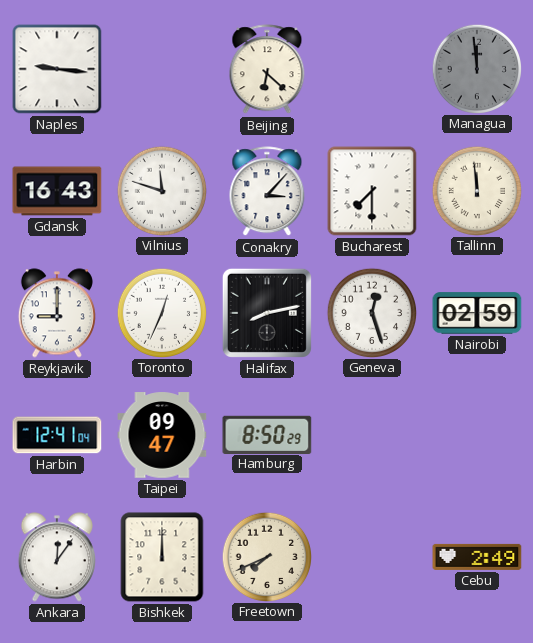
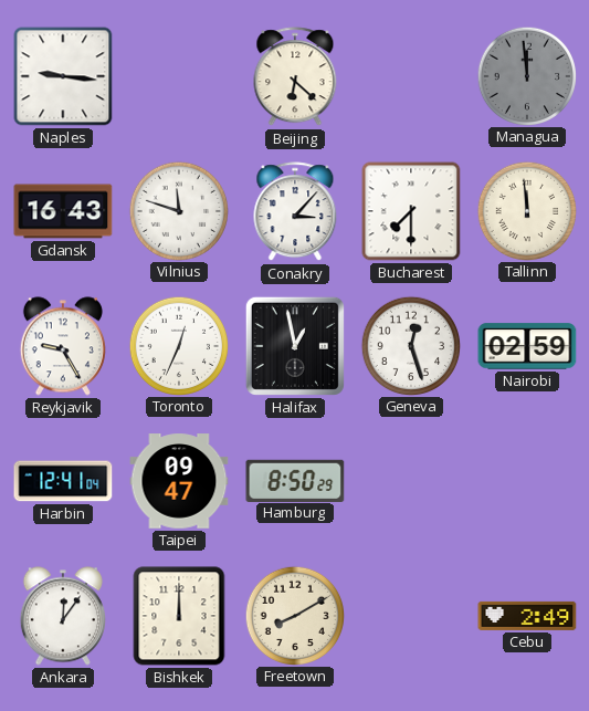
Reykjavik: 9:00 -> 9:25 (63, 346)
Halifax: 8:13 -> 12:58 (295, 346)
Freetown: 7:41 -> 8:10 (294, 615)
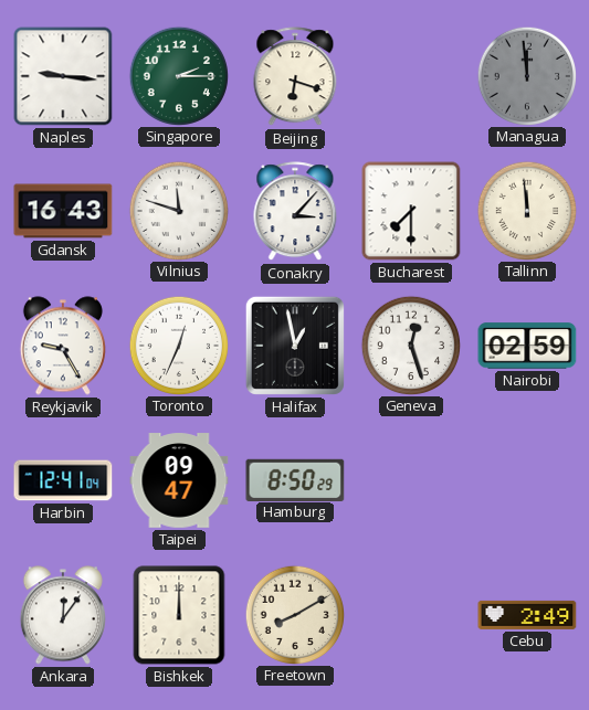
Singapore: none -> 2:15 (178, 75)
Beijing: 6:22 -> 6:18 (295, 77)
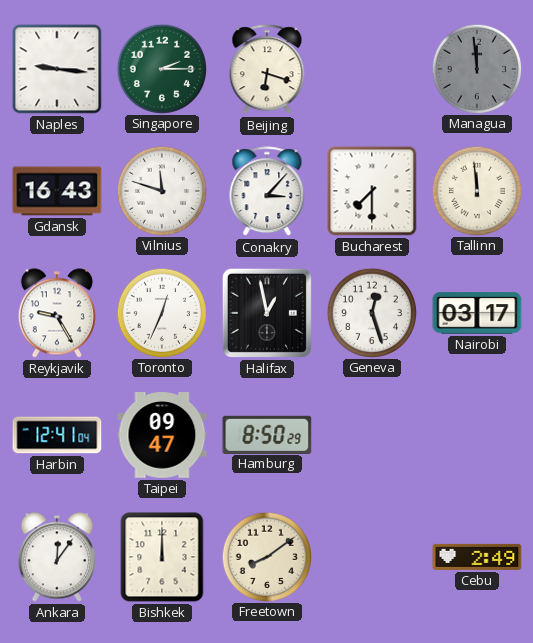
Nairobi: 02:59 -> 03:17 (477, 313)
Freetown: 8:10 -> 8:09 (266, 556)
